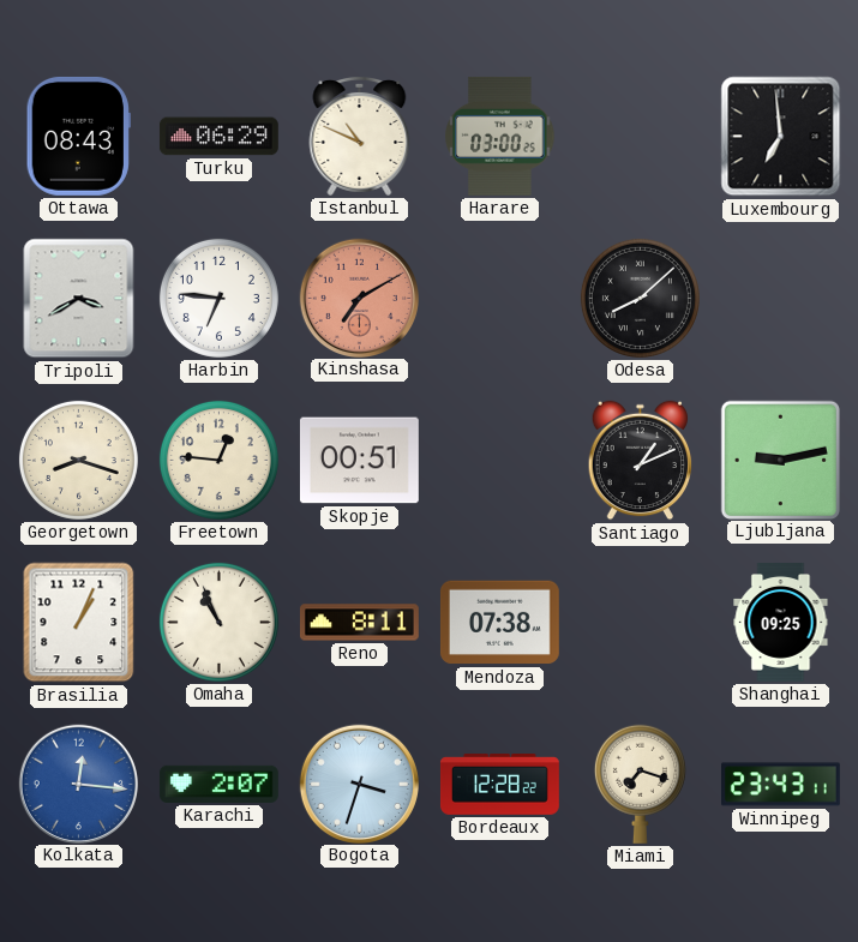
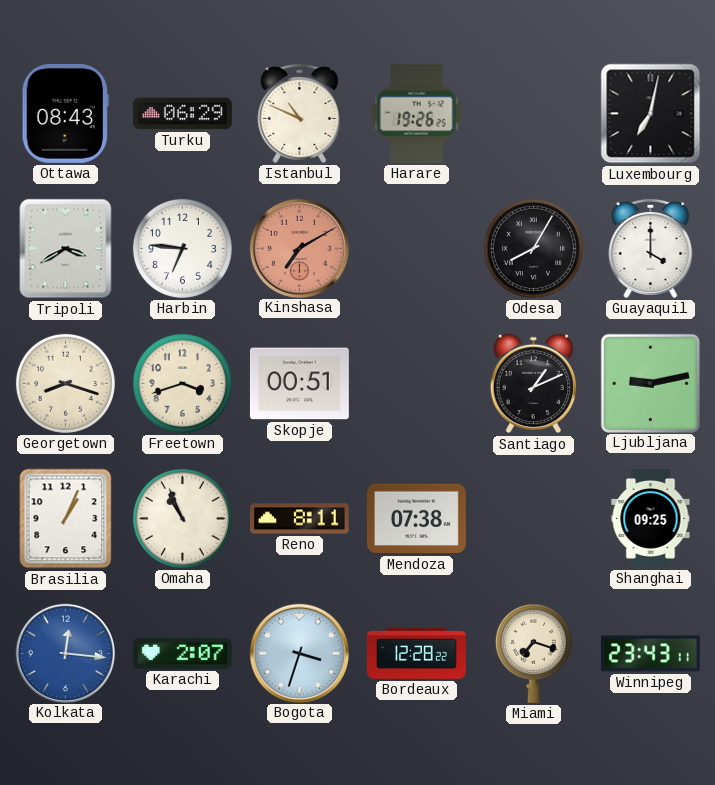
Harare: 03:00 -> 19:26 (417, 113)
Luxembourg: 6:59 -> 7:02 (651, 114)
Odesa: 8:08 -> 8:05 (533, 248)
Guayaquil: none -> 4:00 (651, 248)
Freetown: 12:46 -> 3:42 (182, 383)
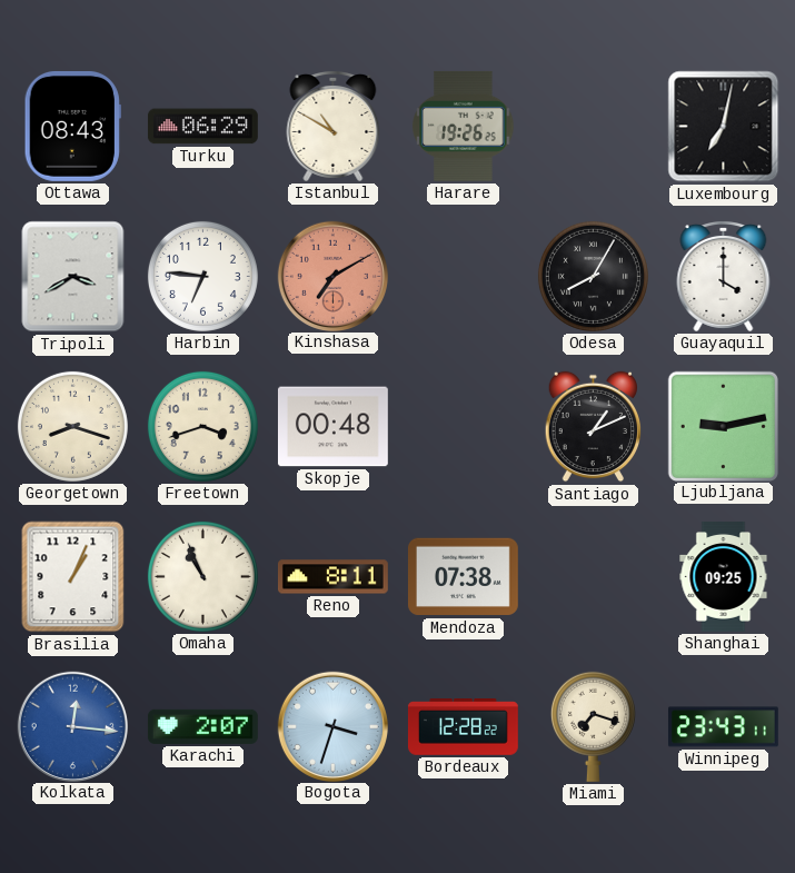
Istanbul: 10:49 -> 10:50 (334, 126)
Skopje: 00:51 -> 00:48 (332, 427)
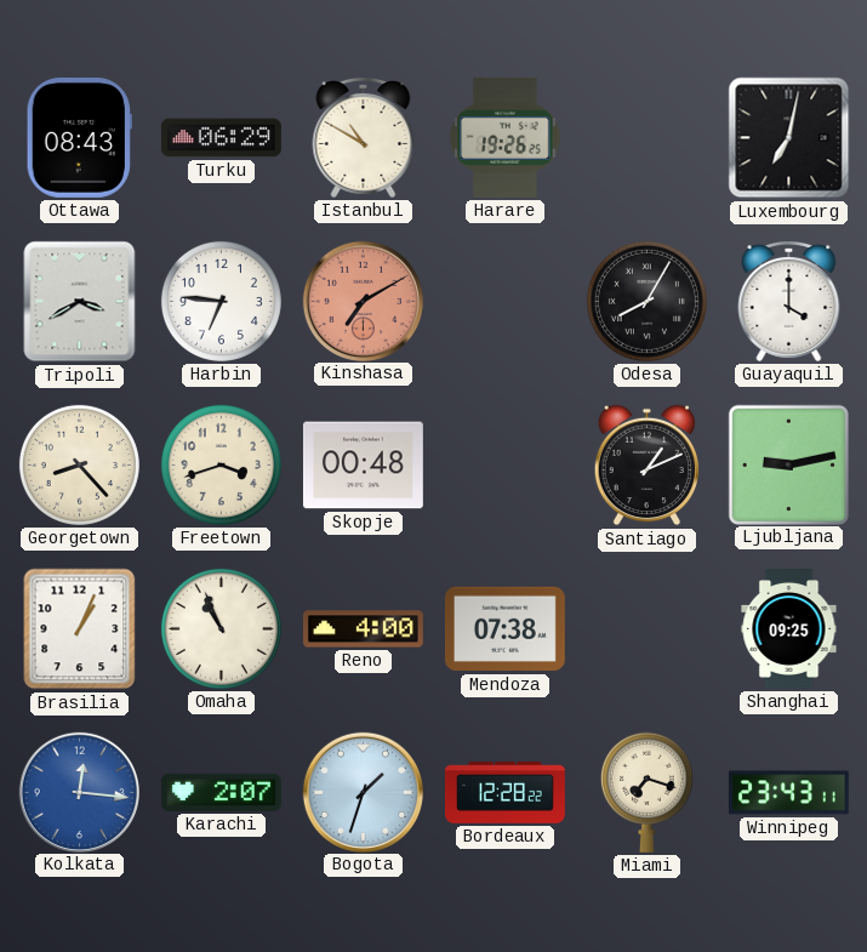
Georgetown: 8:18 -> 8:23 (79, 464)
Reno: 8:11 -> 4:00 (363, 629)
Bogota: 3:33 -> 1:33 (363, 792)
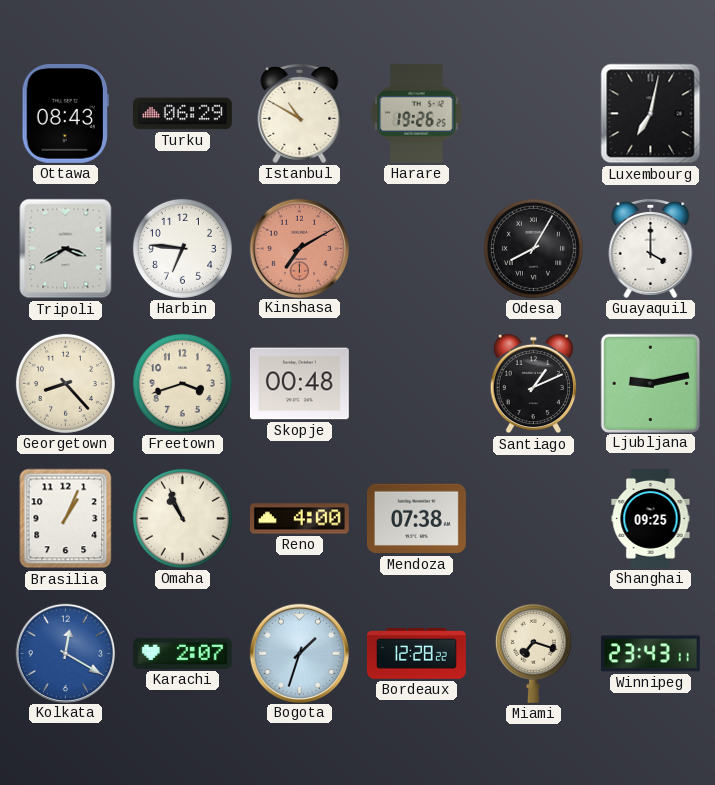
Kolkata: 12:16 -> 12:20 (65, 653)
